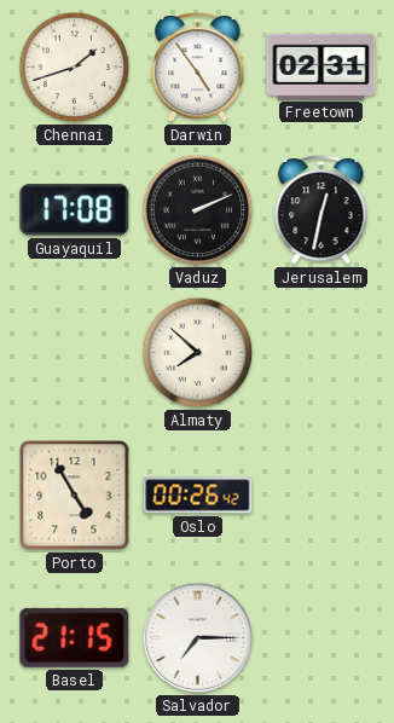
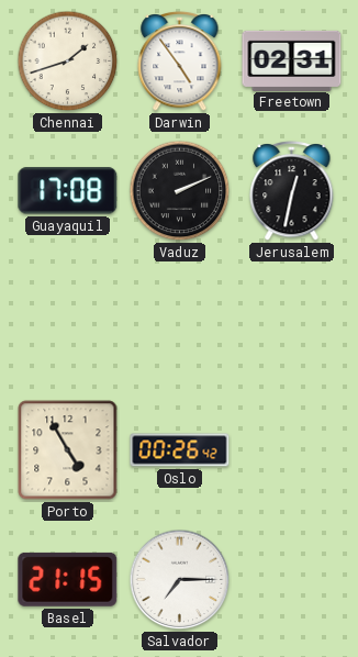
Almaty: 7:52 -> none (198, 353)
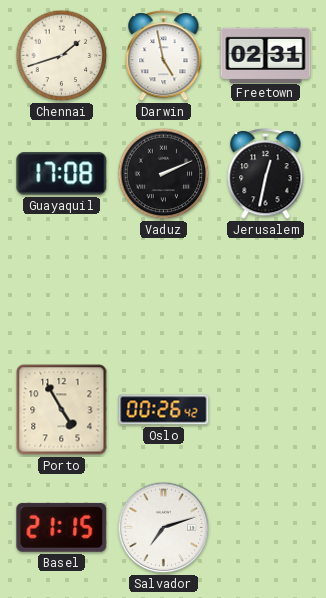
Darwin: 4:54 -> 4:58 (164, 55)
Salvador: 7:15 -> 7:12 (164, 528)
